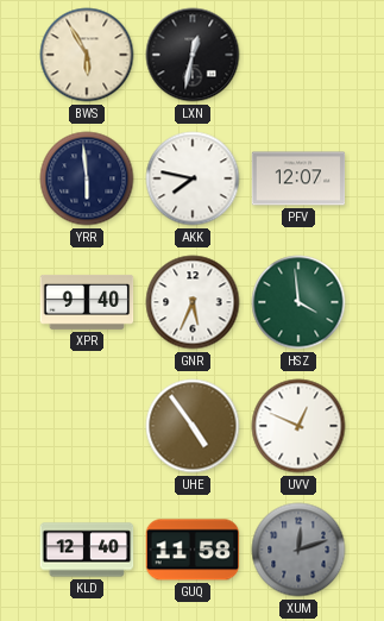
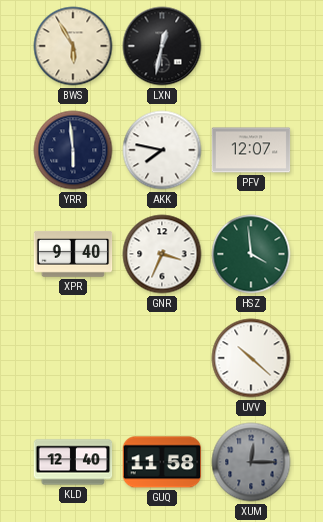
GNR: 5:34 -> 3:34 (162, 254)
UHE: 4:54 -> none (193, 426)
UVV: 12:49 -> 10:22 (251, 358)
XUM: 12:12 -> 12:15 (251, 462)
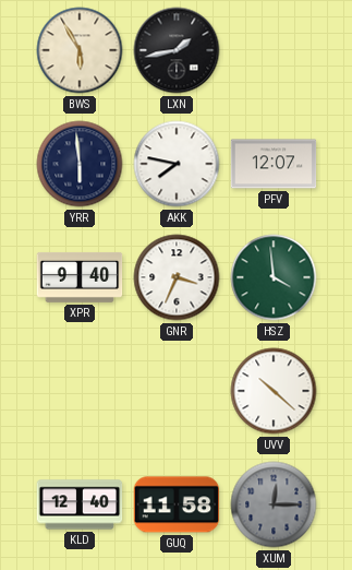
LXN: 12:32 -> 1:43 (177, 50)
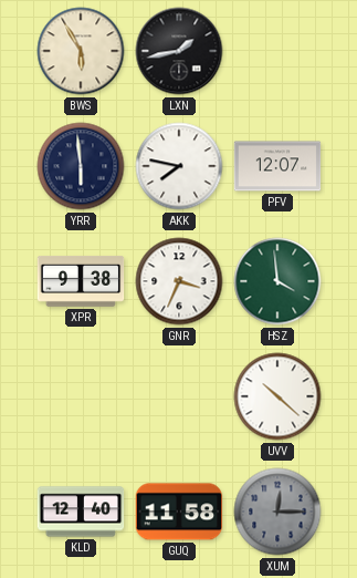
XPR: 9:40 -> 9:38 (81, 281)
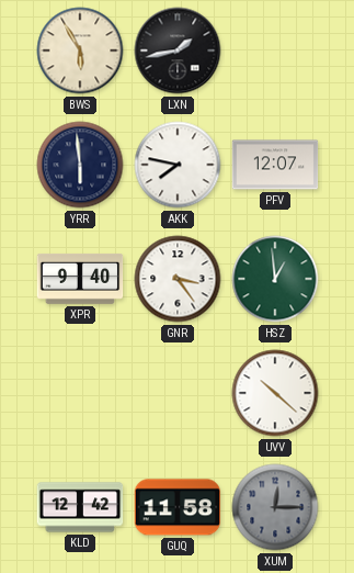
XPR: 9:38 -> 9:40 (80, 279)
GNR: 3:34 -> 3:24 (178, 279)
HSZ: 3:59 -> 12:59 (275, 279)
KLD: 12:40 -> 12:42 (80, 507)
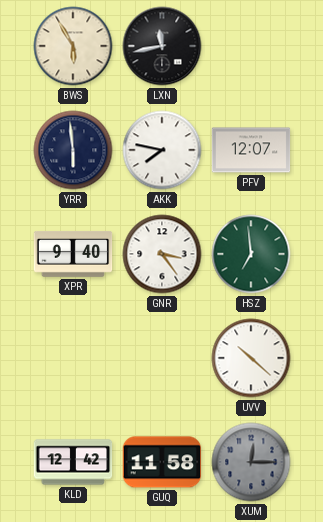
LXN: 1:43 -> 11:43 (162, 46)
HSZ: 12:59 -> 6:59 (251, 254)
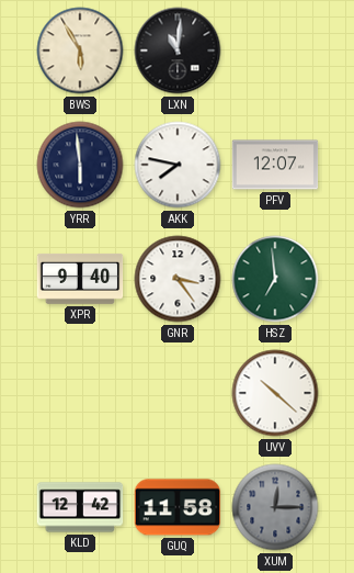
LXN: 11:43 -> 11:01 (178, 50)
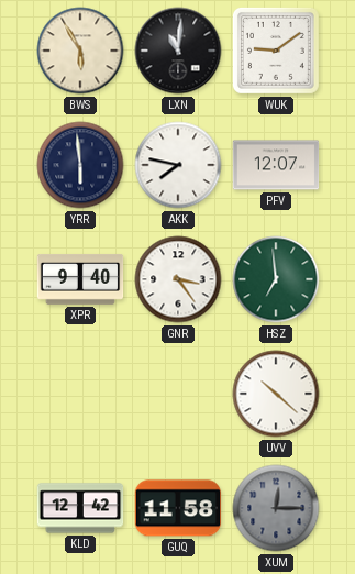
WUK: none -> 9:09 (276, 51)
